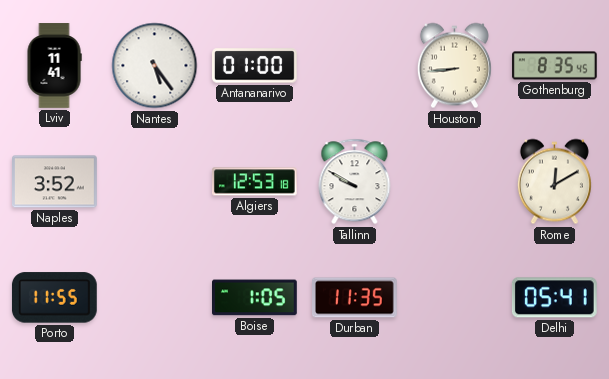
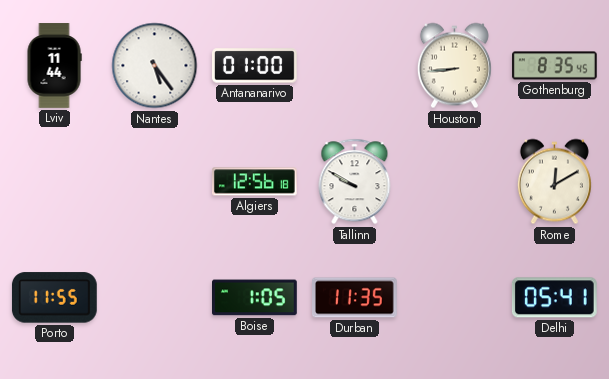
Lviv: 11:41 -> 11:44 (54, 66)
Naples: 3:52 -> none (55, 182)
Algiers: 12:53 -> 12:56 (255, 182)
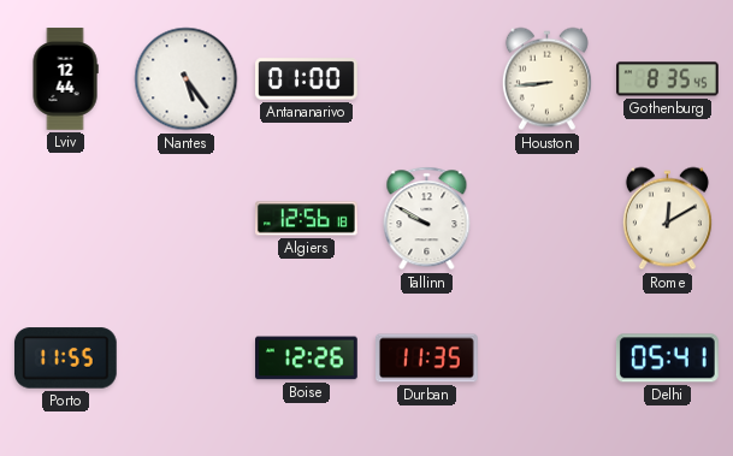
Lviv: 11:44 -> 12:44 (65, 79)
Boise: 1:05 -> 12:26 (307, 359)
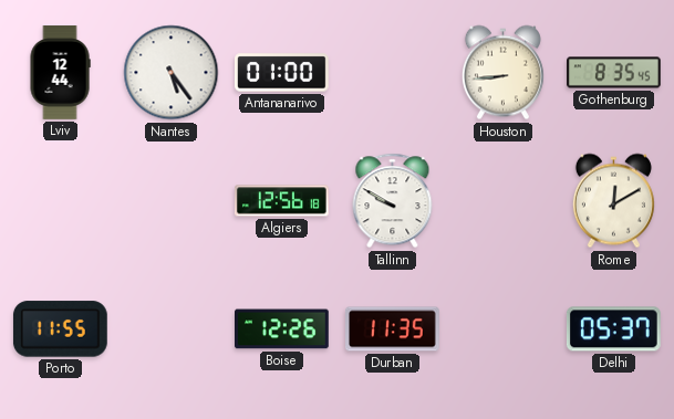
Delhi: 05:41 -> 05:37 (613, 329)
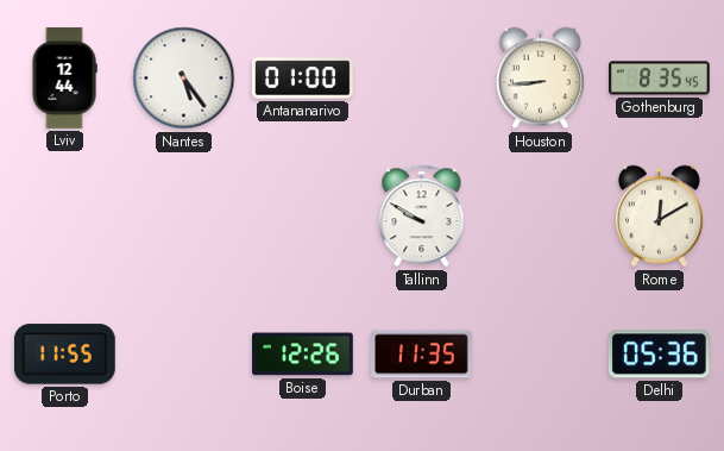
Algiers: 12:56 -> none (282, 201)
Delhi: 05:37 -> 05:36 (659, 355)
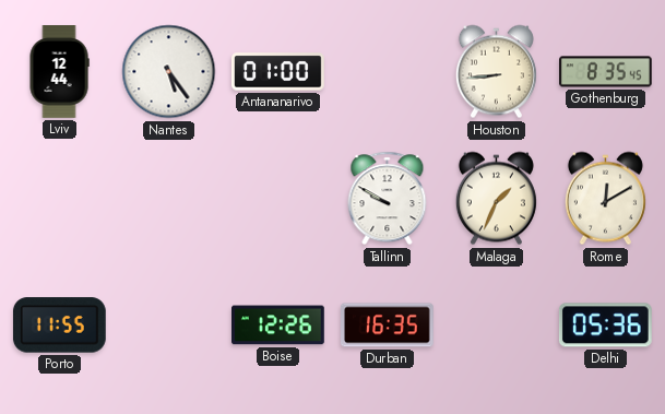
Malaga: none -> 1:34 (496, 199)
Durban: 11:35 -> 16:35 (388, 326)
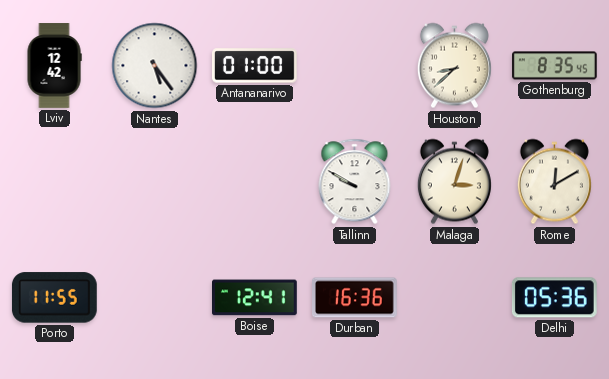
Lviv: 12:44 -> 12:42 (54, 66)
Houston: 8:44 -> 8:38 (454, 66)
Malaga: 1:34 -> 3:03 (454, 182)
Boise: 12:26 -> 12:41 (255, 298)
Durban: 16:35 -> 16:36 (355, 298)
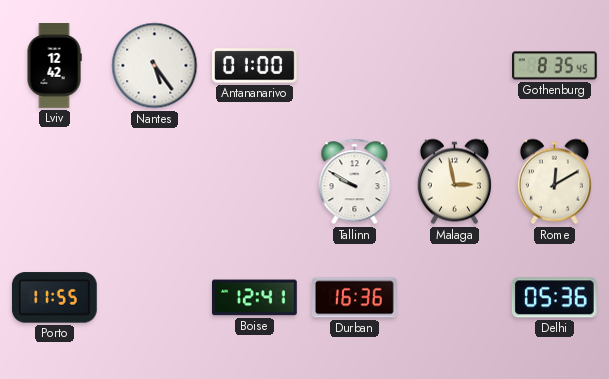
Houston: 8:38 -> none (454, 66)
Malaga: 3:03 -> 2:58 (454, 182)
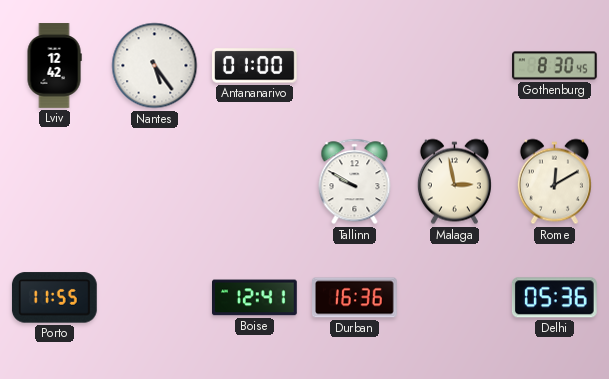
Gothenburg: 8:35 -> 8:30 (555, 66)
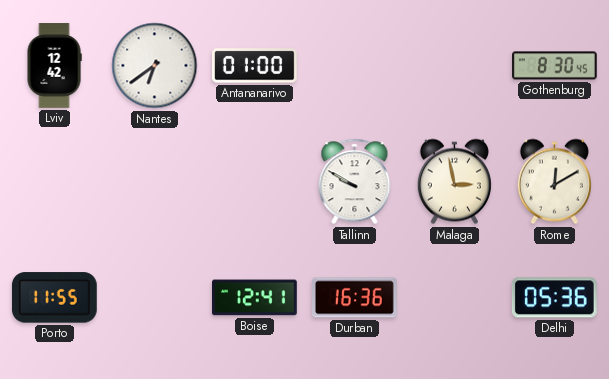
Nantes: 5:24 -> 6:39 (155, 66)
